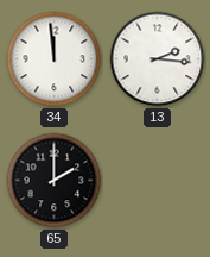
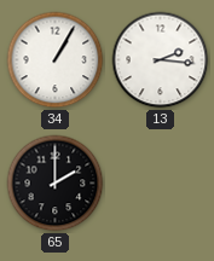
34: 11:59 -> 1:05 (56, 60)
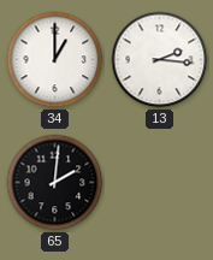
34: 1:05 -> 1:00 (55, 60)
65: 2:00 -> 2:01 (55, 183)
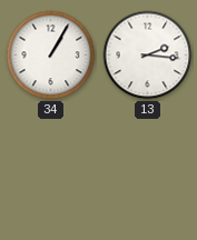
34: 1:00 -> 1:05 (51, 56)
65: 2:01 -> none (55, 183)
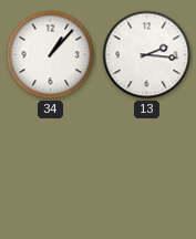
34: 1:05 -> 1:07 (51, 55)
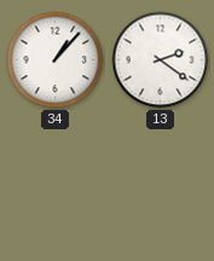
13: 2:16 -> 2:21 (161, 60)
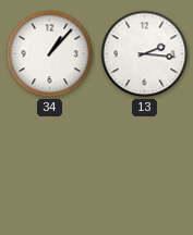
13: 2:21 -> 2:16 (145, 54)
